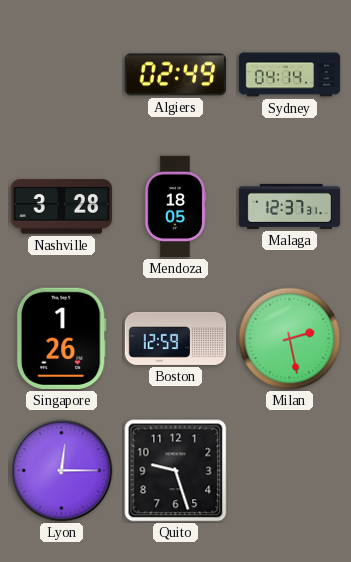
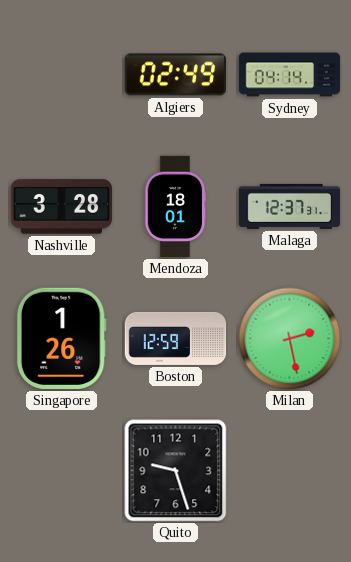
Mendoza: 18:05 -> 18:01 (175, 207)
Lyon: 12:15 -> none (62, 471)
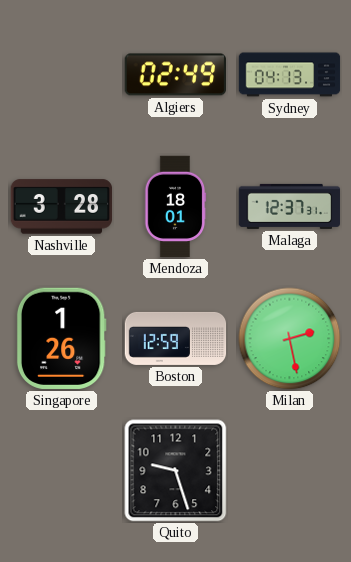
Sydney: 04:14 -> 04:13 (290, 75)
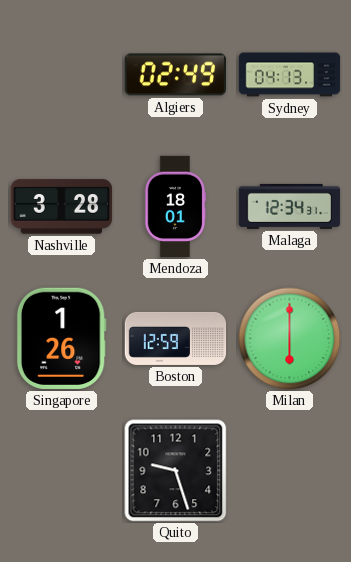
Malaga: 12:37 -> 12:34 (290, 206)
Milan: 2:28 -> 6:00 (290, 339)
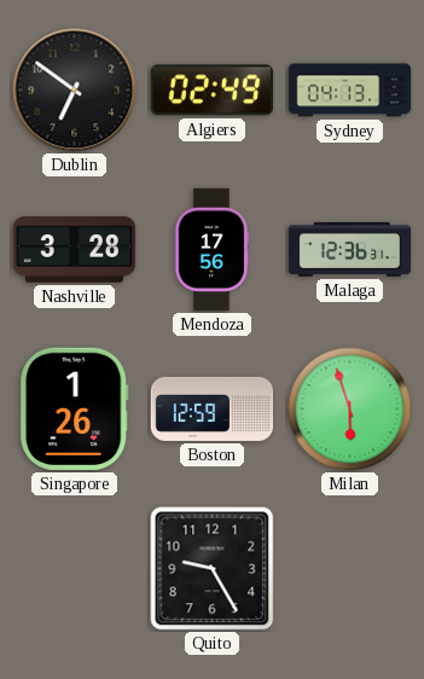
Dublin: none -> 6:51 (75, 91)
Mendoza: 18:01 -> 17:56 (211, 250)
Malaga: 12:34 -> 12:36 (350, 249)
Milan: 6:00 -> 5:57 (350, 410)
Quito: 9:27 -> 9:25 (213, 569)
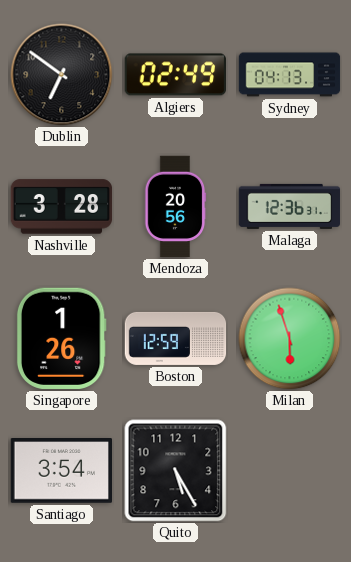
Mendoza: 17:56 -> 20:56 (175, 207)
Santiago: none -> 3:54 (61, 471)
Quito: 9:25 -> 5:25 (176, 471)
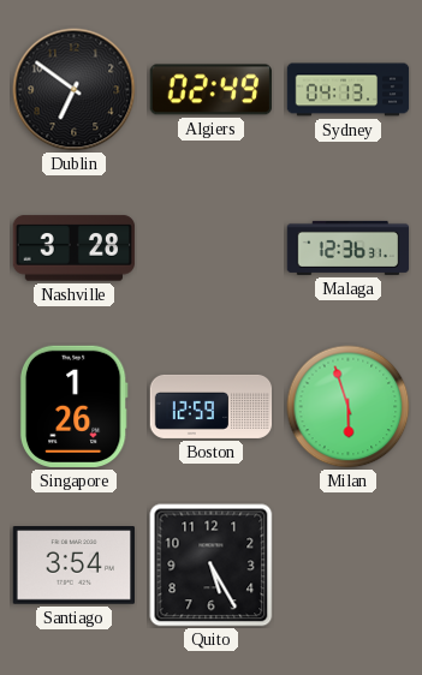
Mendoza: 20:56 -> none (175, 207)
